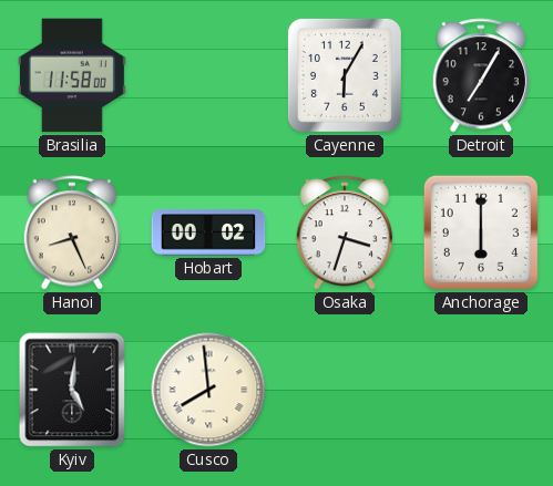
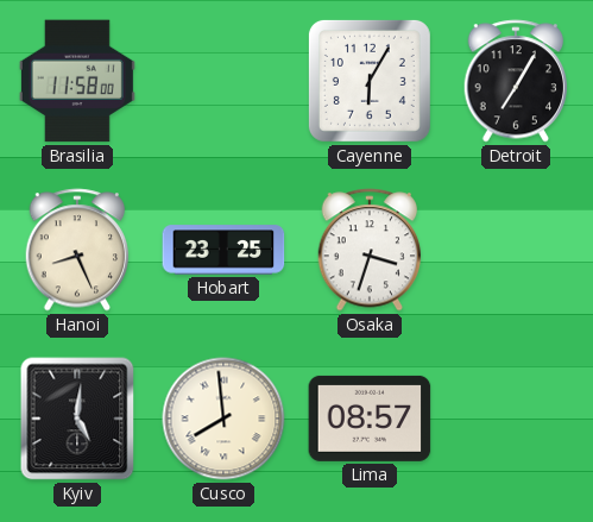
Hobart: 00:02 -> 23:25 (223, 250)
Anchorage: 6:00 -> none (481, 232)
Lima: none -> 08:57 (370, 419)
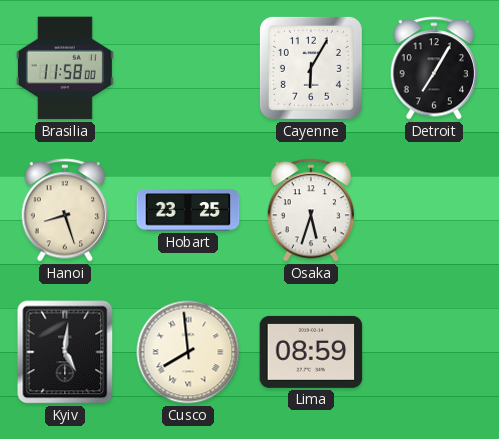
Hanoi: 8:26 -> 8:27 (65, 210)
Osaka: 3:33 -> 5:33 (311, 210)
Lima: 08:57 -> 08:59 (311, 352)
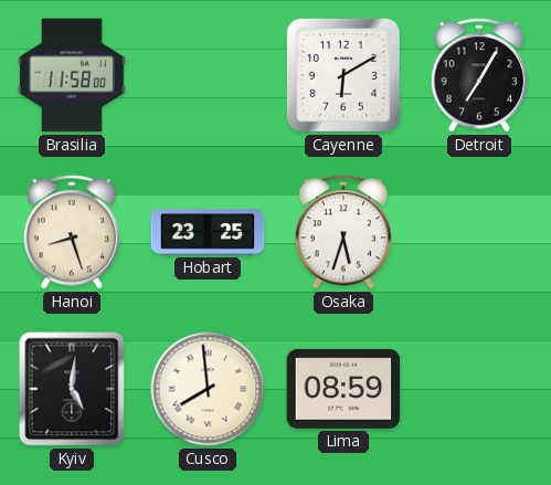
Cayenne: 6:05 -> 6:10 (343, 75)
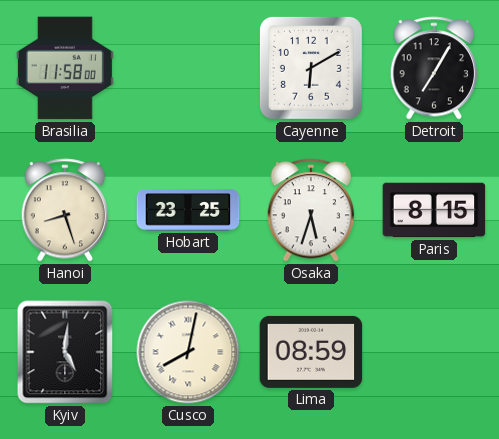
Paris: none -> 8:15 (434, 210)
Cusco: 7:59 -> 8:02 (188, 352)
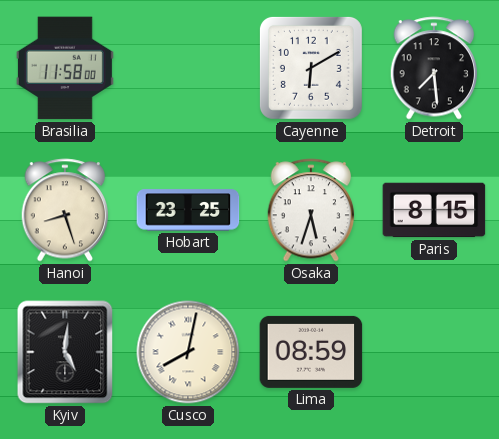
Detroit: 7:05 -> 7:29 (434, 68)
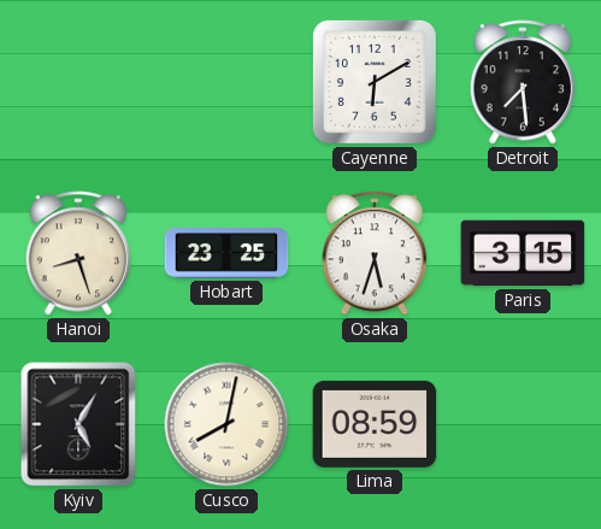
Brasilia: 11:58 -> none (65, 68)
Paris: 8:15 -> 3:15 (523, 253)
Kyiv: 5:01 -> 5:05 (78, 424)
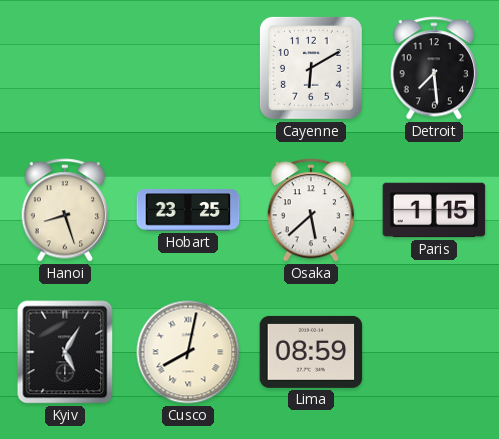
Osaka: 5:33 -> 5:38 (311, 210)
Paris: 3:15 -> 1:15 (434, 210)
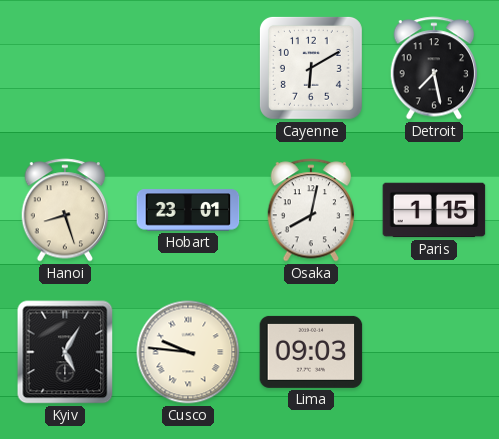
Detroit: 7:29 -> 7:28 (434, 68)
Hobart: 23:25 -> 23:01 (188, 210)
Osaka: 5:38 -> 8:02 (311, 210)
Cusco: 8:02 -> 9:46 (188, 352)
Lima: 08:59 -> 09:03 (311, 352)
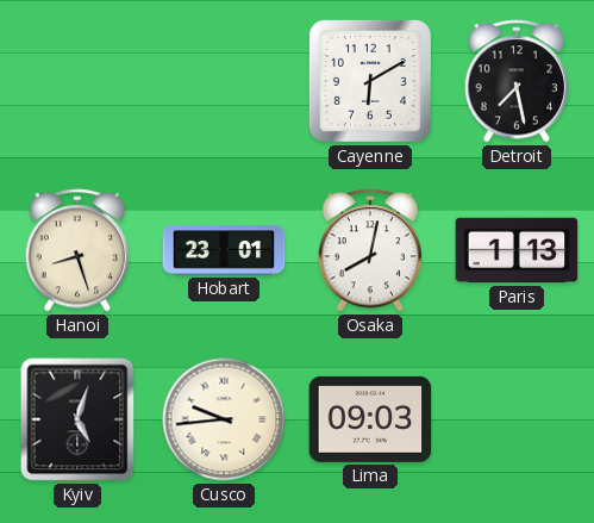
Paris: 1:15 -> 1:13 (517, 250)
Kyiv: 5:05 -> 5:03 (77, 419)
Cusco: 9:46 -> 9:44 (224, 419)
